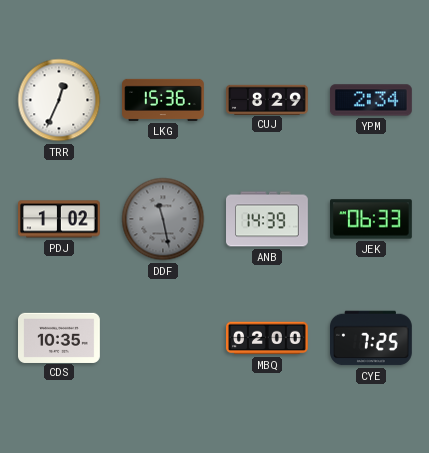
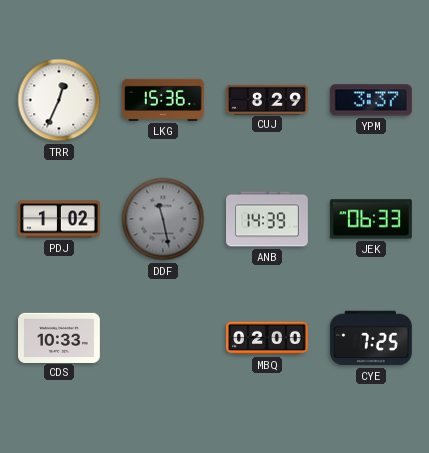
YPM: 2:34 -> 3:37 (371, 100)
CDS: 10:35 -> 10:33 (60, 337)
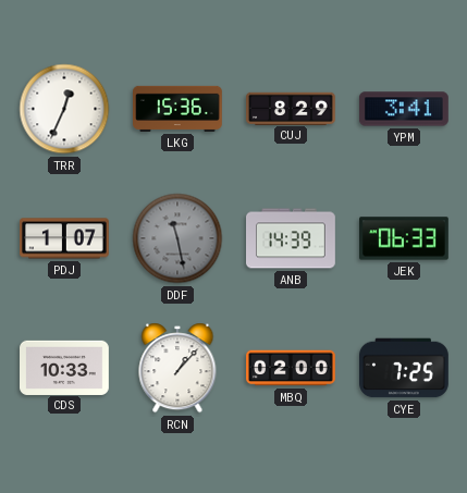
YPM: 3:37 -> 3:41 (404, 109)
PDJ: 1:02 -> 1:07 (65, 238)
RCN: none -> 1:07 (177, 368)
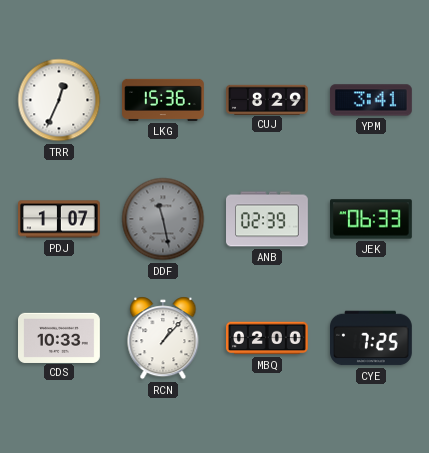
ANB: 14:39 -> 02:39 (268, 219)
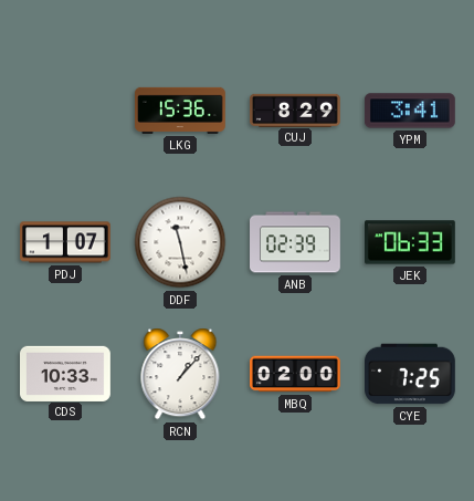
TRR: 12:34 -> none (59, 100)
DDF dial: grey -> white (180, 242)
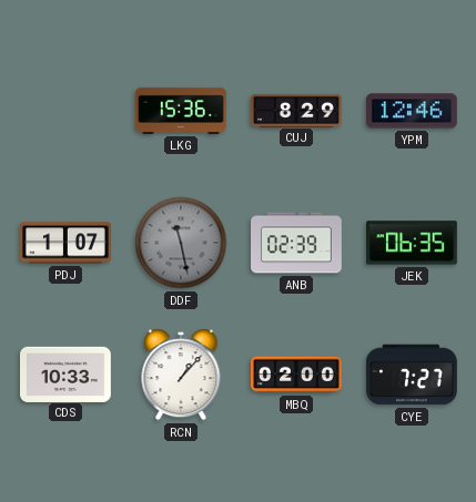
YPM: 3:41 -> 12:46 (412, 111)
DDF dial: white -> grey (181, 243)
JEK: 06:33 -> 06:35 (413, 243)
CYE: 7:25 -> 7:27 (413, 375)
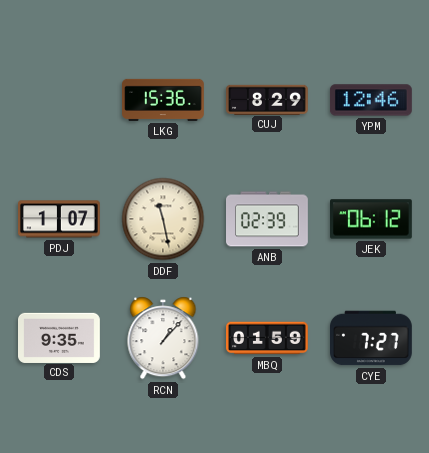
DDF dial: grey -> cream (163, 219)
JEK: 06:35 -> 06:12 (372, 219)
CDS: 10:33 -> 9:35 (60, 337)
MBQ: 02:00 -> 01:59 (268, 338)
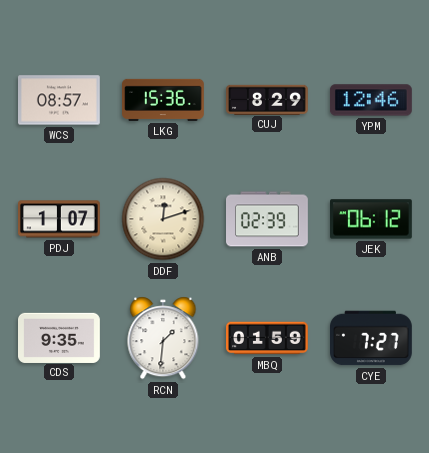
WCS: none -> 08:57 (60, 100)
DDF: 11:28 -> 12:12 (163, 219)
RCN: 1:07 -> 1:31 (163, 338)
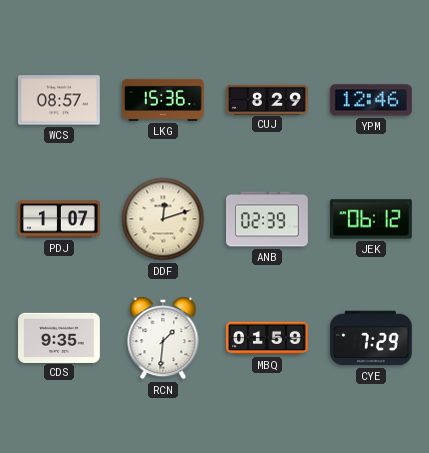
CYE: 7:27 -> 7:29 (372, 338)
